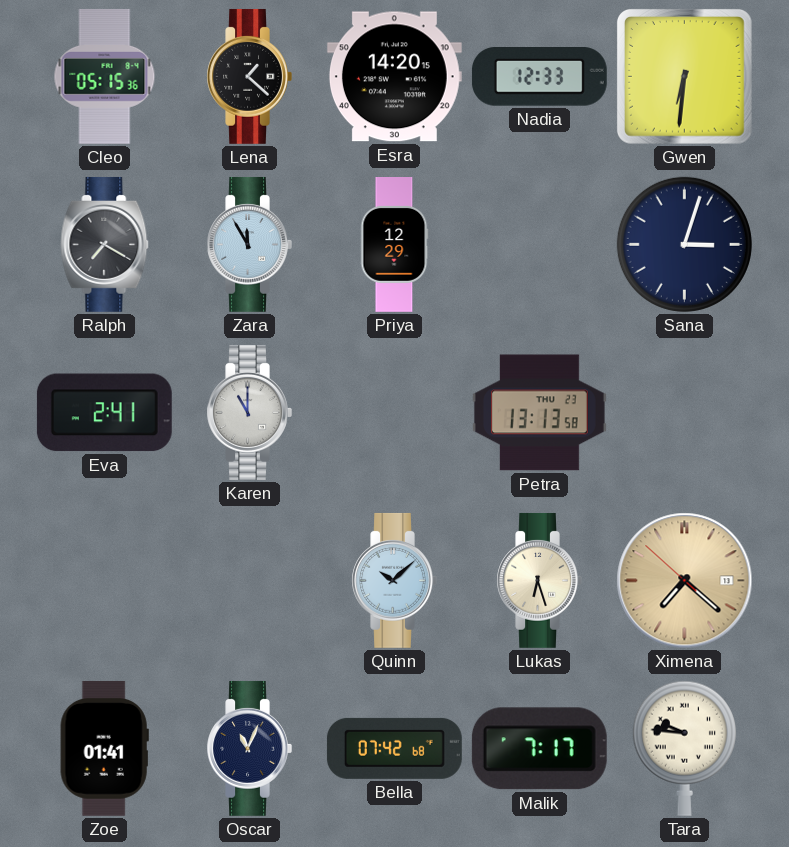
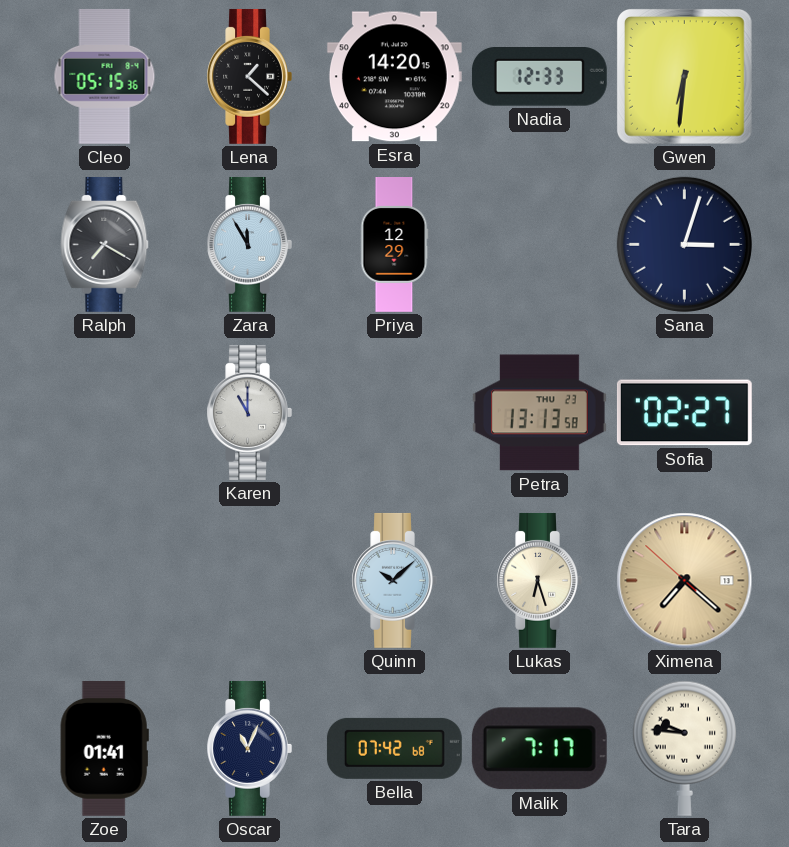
Eva: 2:41 -> none (104, 413)
Sofia: none -> 02:27 (684, 413)
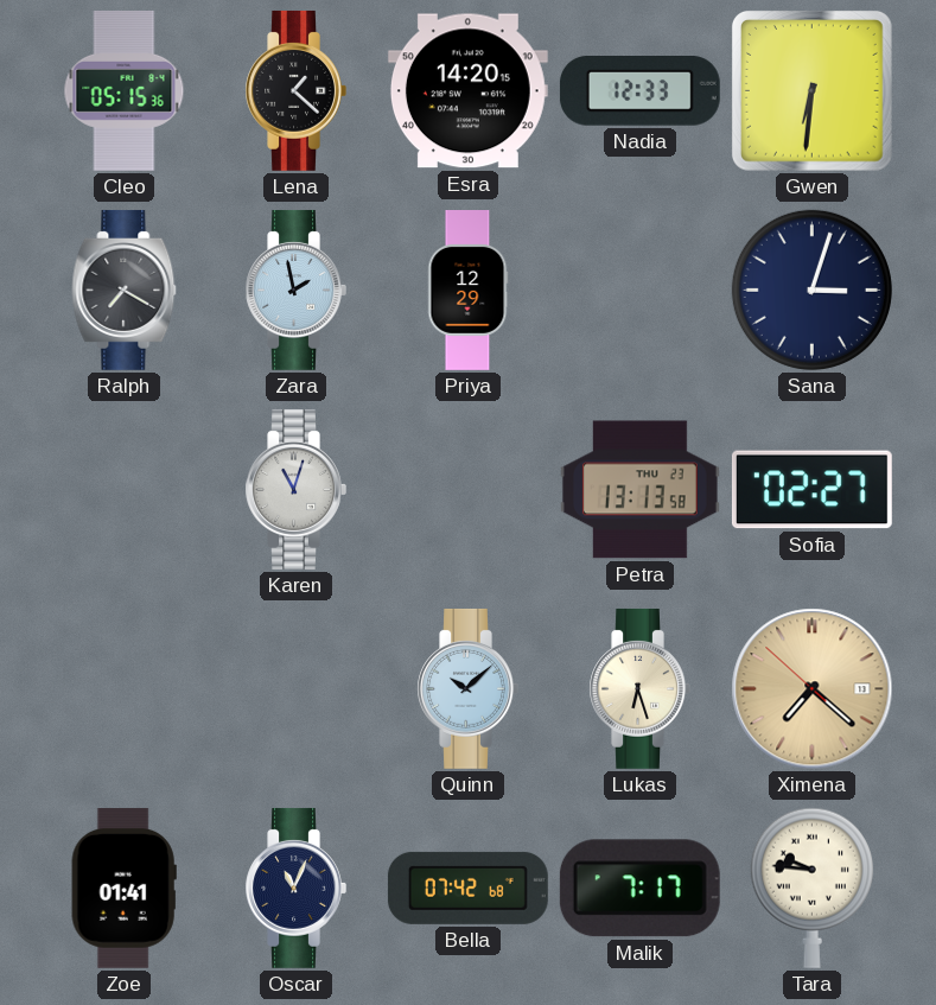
Zara: 11:55 -> 1:58 (295, 290)
Karen: 11:00 -> 11:03 (295, 489)
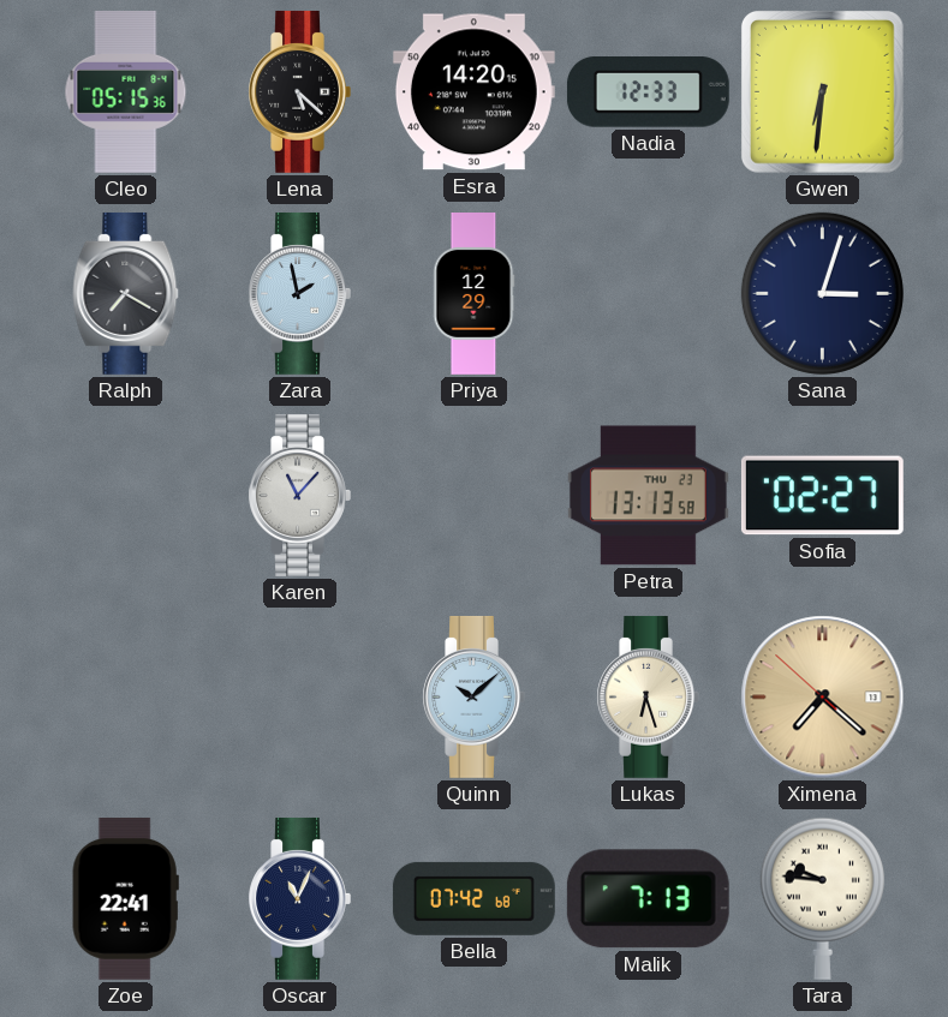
Lena: 1:22 -> 5:22 (299, 91)
Karen: 11:03 -> 11:07 (299, 495)
Zoe: 01:41 -> 22:41 (125, 898)
Malik: 7:17 -> 7:13 (648, 899)
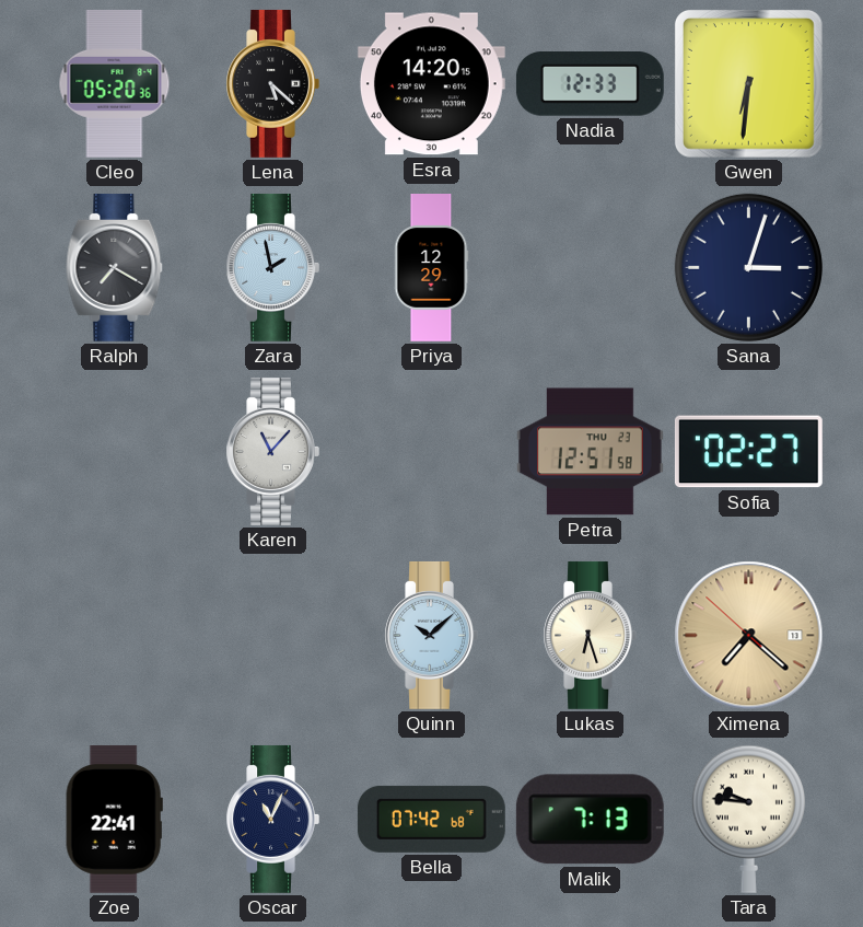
Cleo: 05:15 -> 05:20 (115, 83)
Petra: 13:13 -> 12:51 (590, 452)
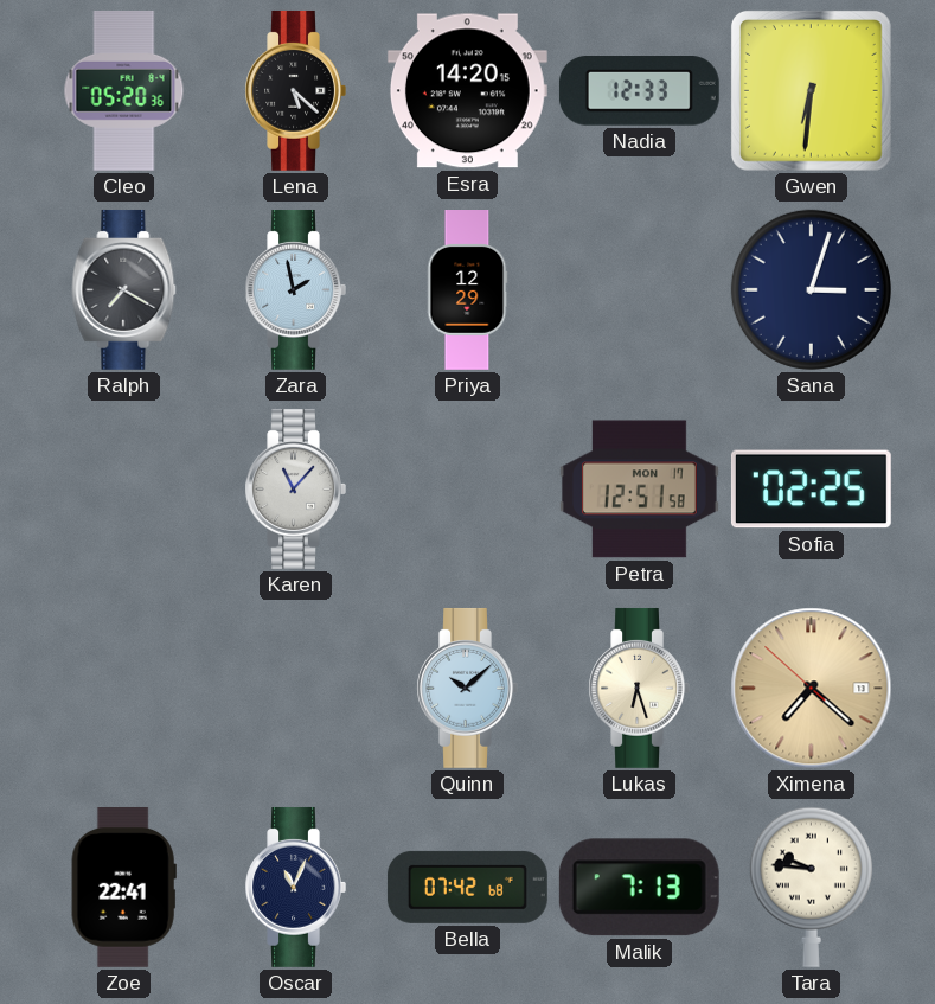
Petra date: THU 23 -> MON 17 (639, 490)
Sofia: 02:27 -> 02:25 (811, 490)
